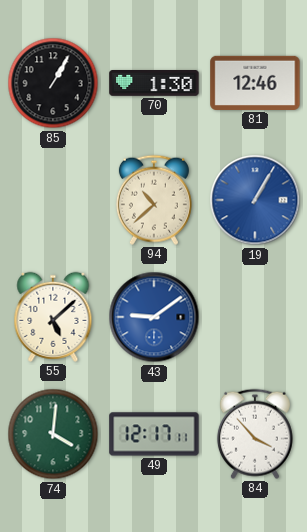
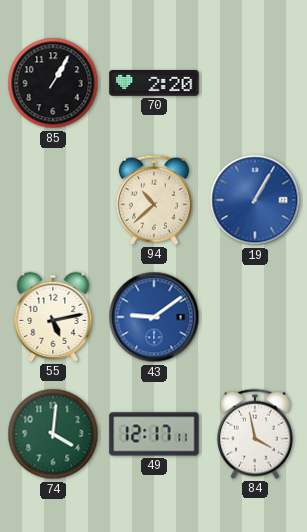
70: 1:30 -> 2:20 (154, 84)
81: 12:46 -> none (255, 83)
55: 5:08 -> 5:13 (53, 317)
84: 3:53 -> 3:58 (255, 434)
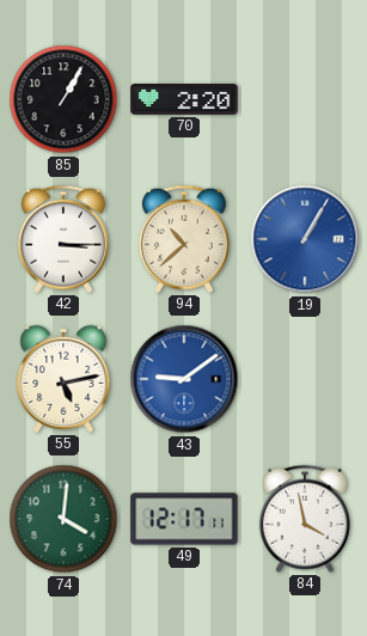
42: none -> 3:15 (63, 239)
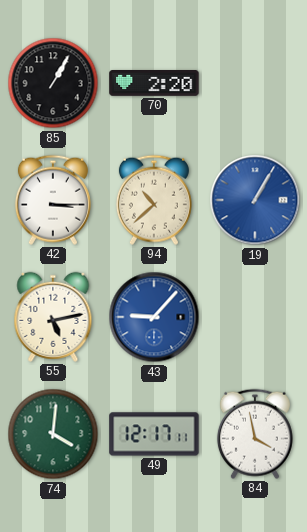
43: 9:09 -> 9:07 (154, 317)
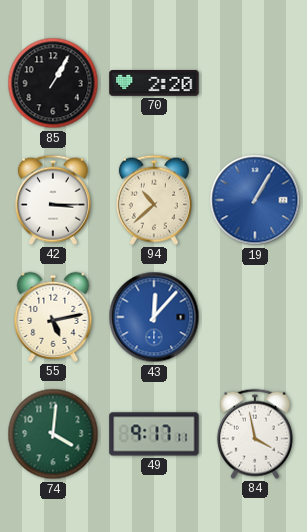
43: 9:07 -> 12:07 (154, 317)
49: 12:17 -> 9:17 (154, 434)
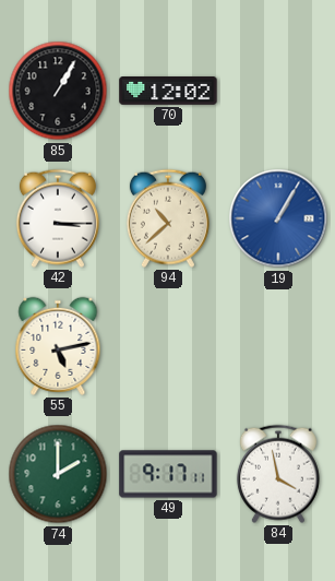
70: 2:20 -> 12:02 (168, 92)
43: 12:07 -> none (154, 317)
74: 4:01 -> 2:00 (58, 474)
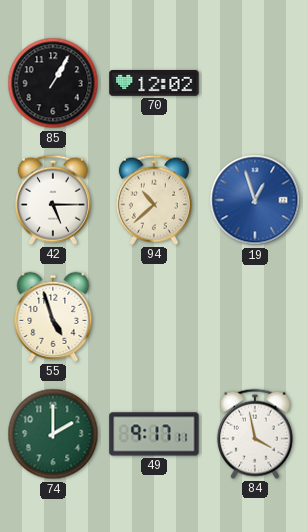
42: 3:15 -> 5:15 (53, 200)
19: 1:05 -> 12:57 (255, 200)
55: 5:13 -> 4:57 (53, 317)
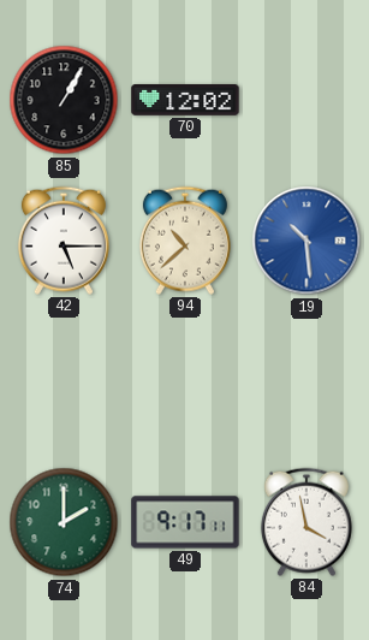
19: 12:57 -> 10:29 (306, 241)
55: 4:57 -> none (53, 317)
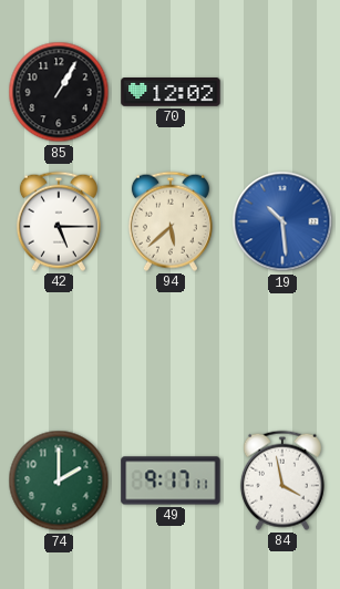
94: 10:38 -> 5:38 (171, 221)
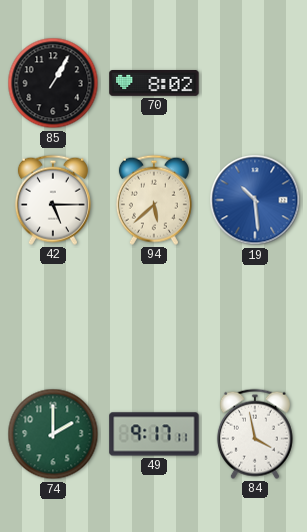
70: 12:02 -> 8:02 (154, 84)
